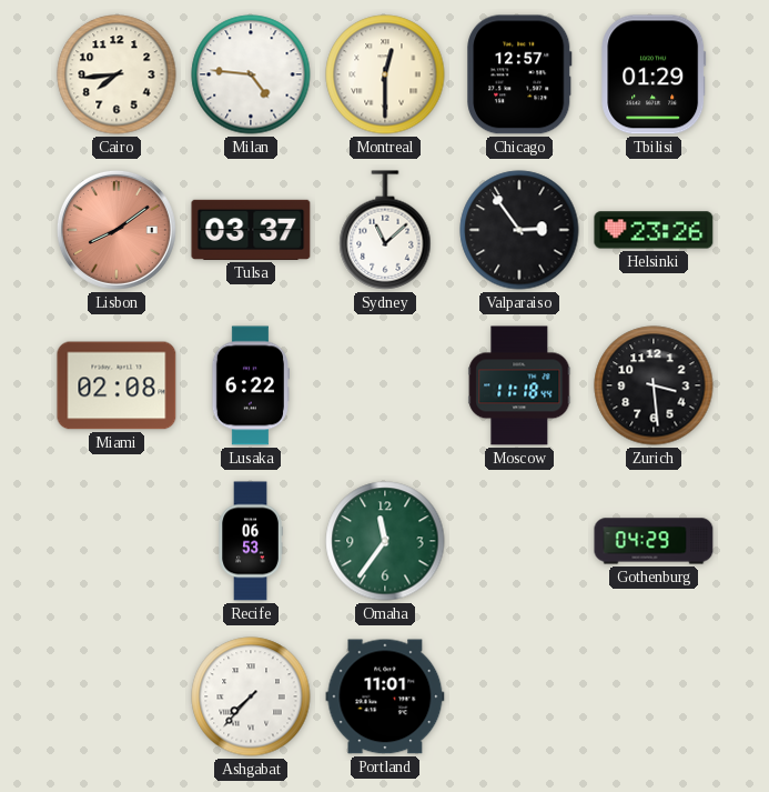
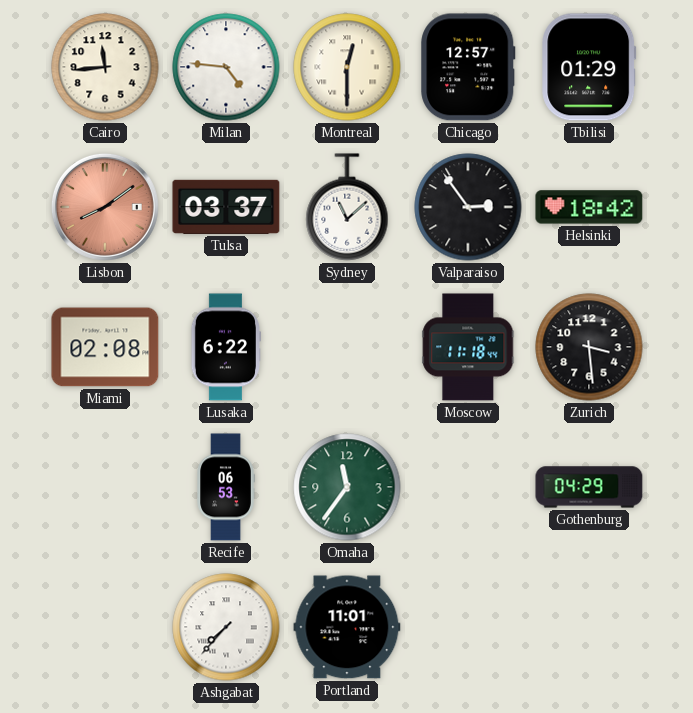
Cairo: 7:44 -> 11:44 (105, 67)
Helsinki: 23:26 -> 18:42 (589, 207)
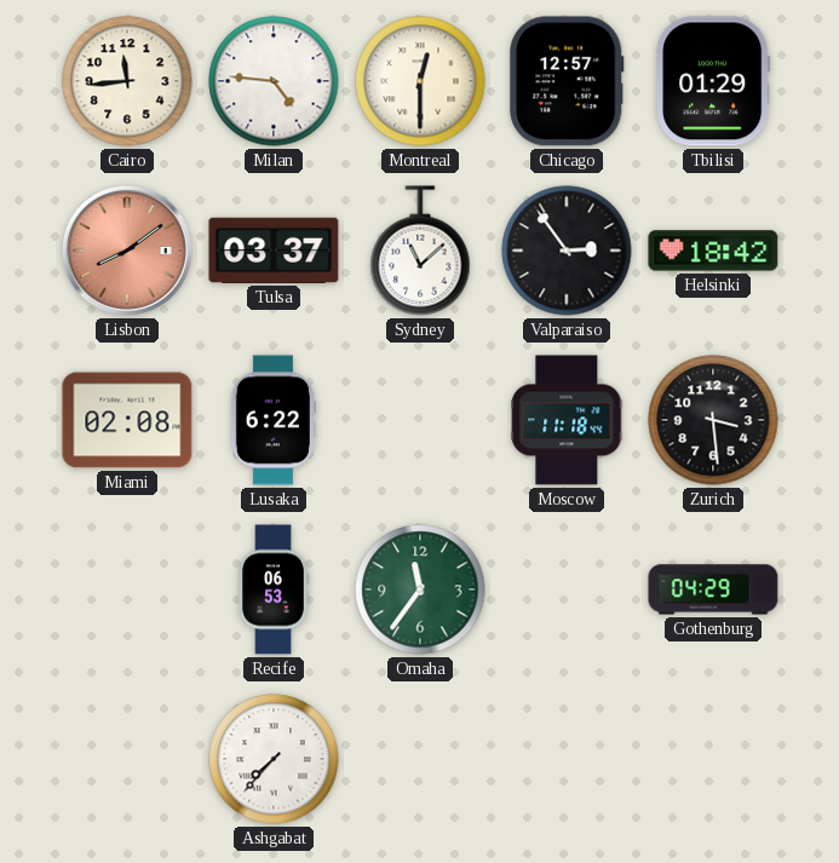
Portland: 11:01 -> none (347, 627)
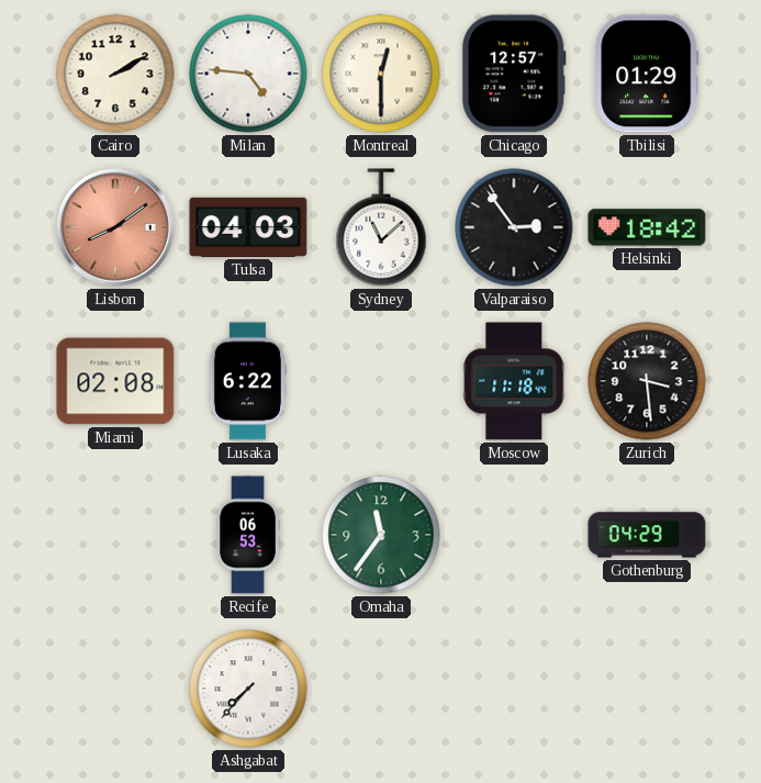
Cairo: 11:44 -> 2:10 (115, 74)
Tulsa: 03:37 -> 04:03 (248, 227)
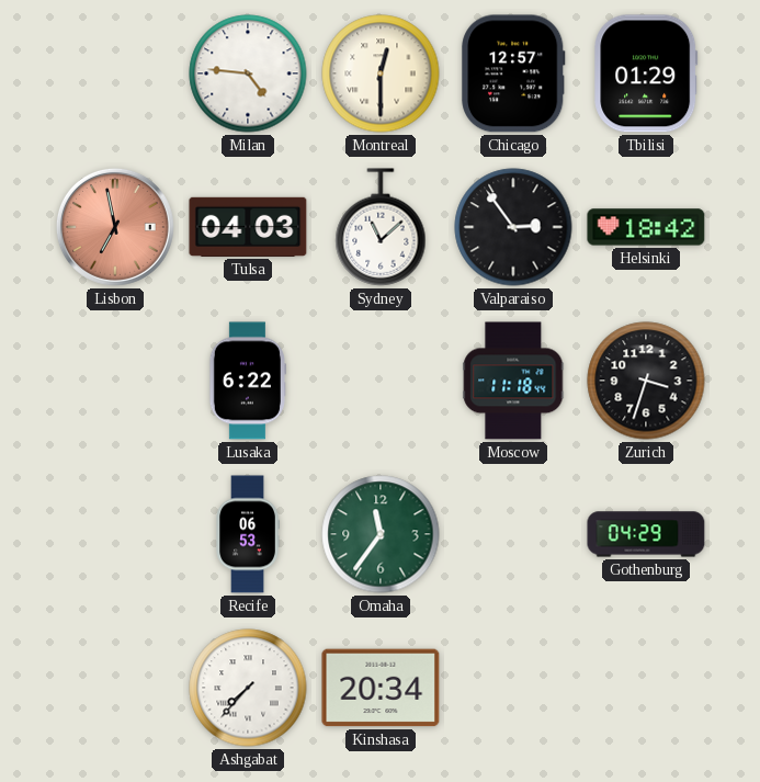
Cairo: 2:10 -> none (115, 74)
Lisbon: 8:09 -> 6:58 (115, 227)
Miami: 02:08 -> none (115, 381)
Zurich: 3:29 -> 3:33 (646, 381)
Kinshasa: none -> 20:34 (381, 688)
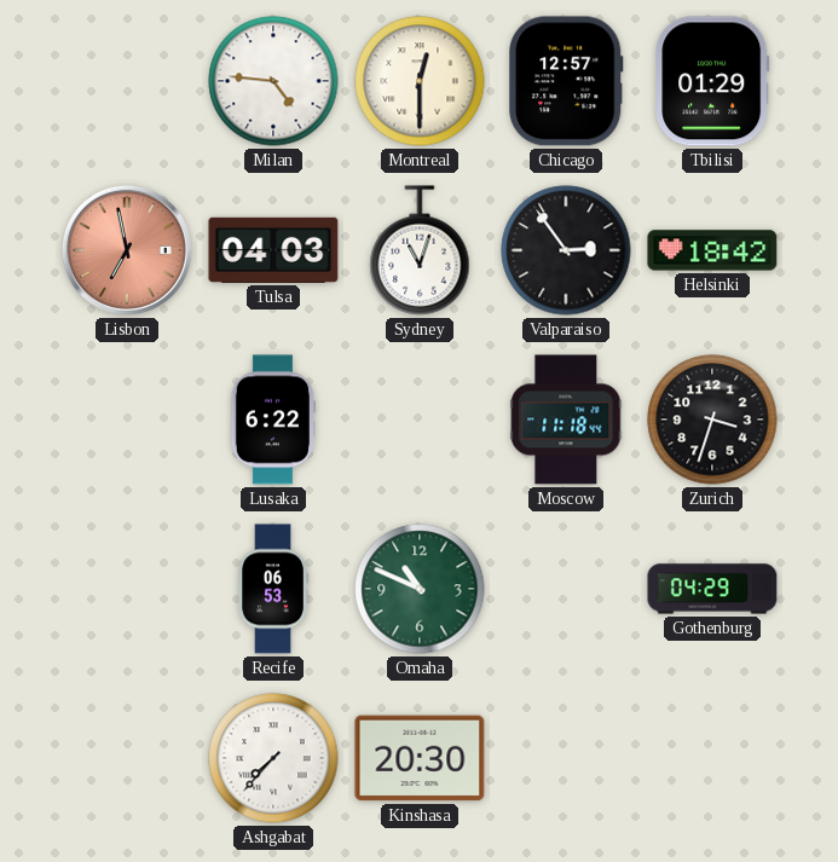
Sydney: 11:08 -> 11:03 (420, 250)
Omaha: 11:36 -> 10:49 (420, 589)
Kinshasa: 20:34 -> 20:30 (420, 758)
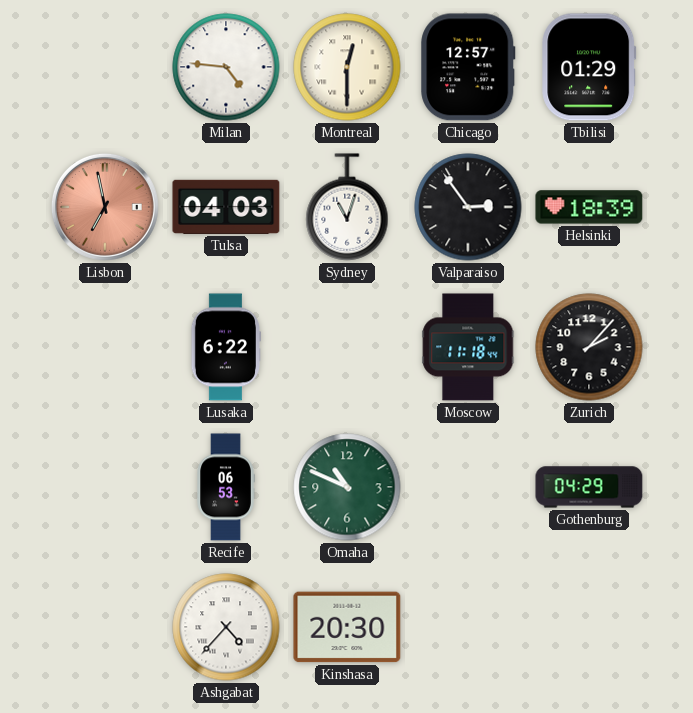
Helsinki: 18:42 -> 18:39 (589, 207)
Zurich: 3:33 -> 2:07 (589, 347)
Ashgabat: 7:37 -> 4:37 (226, 627)
